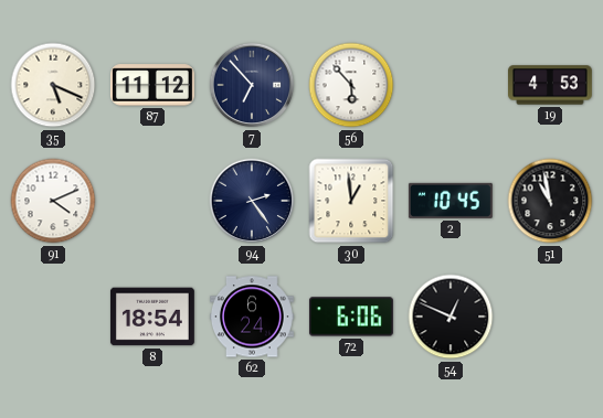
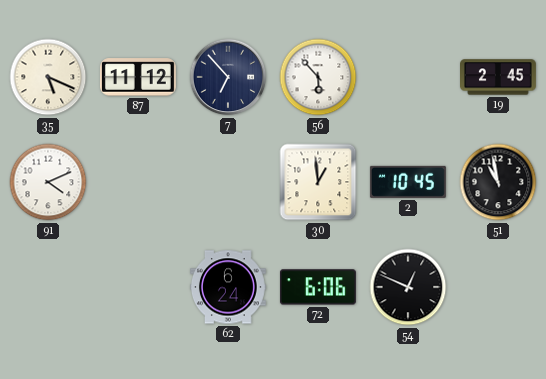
19: 4:53 -> 2:45 (499, 77)
94: 2:24 -> none (252, 201)
8: 18:54 -> none (152, 317)
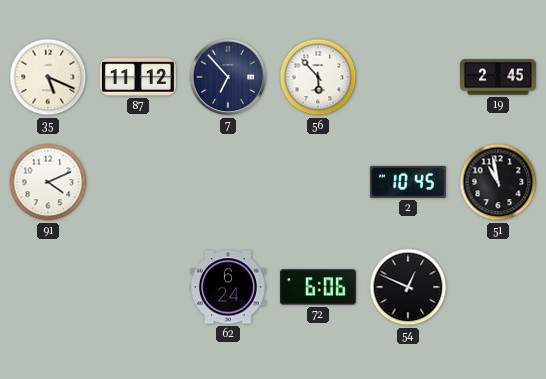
30: 12:59 -> none (318, 182)
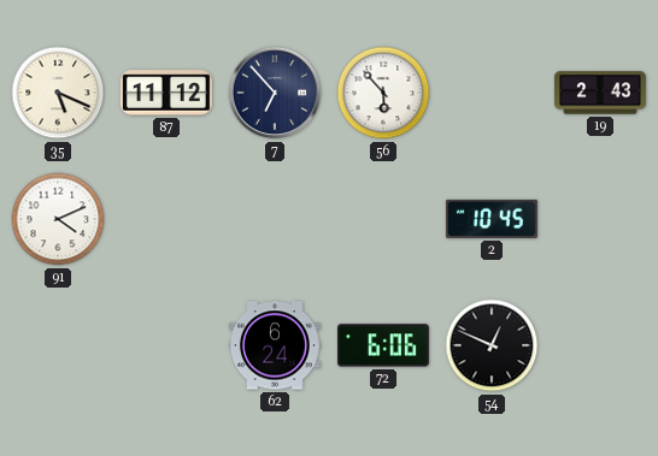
19: 2:45 -> 2:43 (601, 93)
51: 10:58 -> none (498, 182)
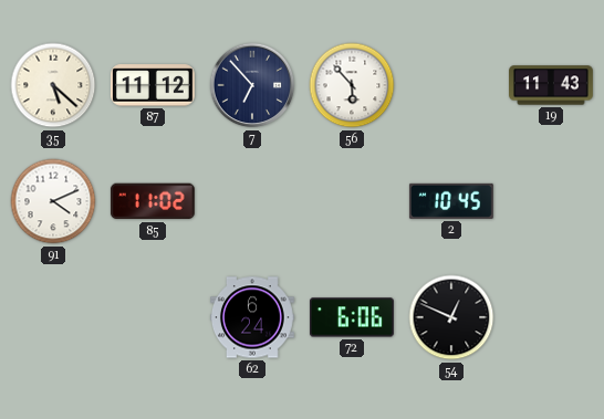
35: 5:19 -> 5:22 (53, 85)
19: 2:43 -> 11:43 (552, 85)
85: none -> 11:02 (153, 201)
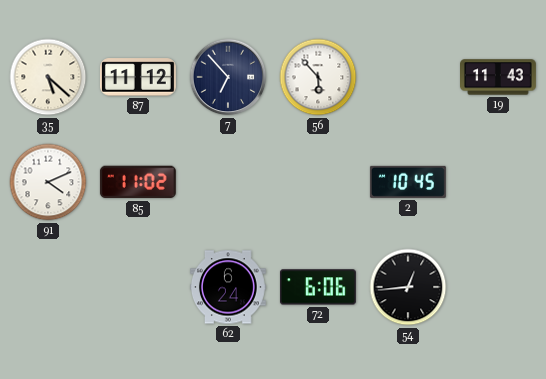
54: 12:49 -> 12:44 (408, 287)
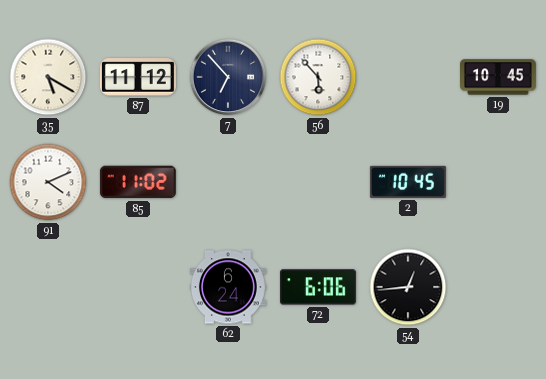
35: 5:22 -> 5:20 (48, 77)
19: 11:43 -> 10:45 (499, 77)
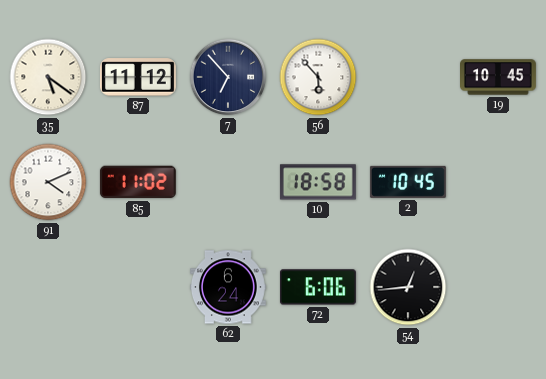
35: 5:20 -> 5:21 (48, 77)
10: none -> 18:58 (318, 182)
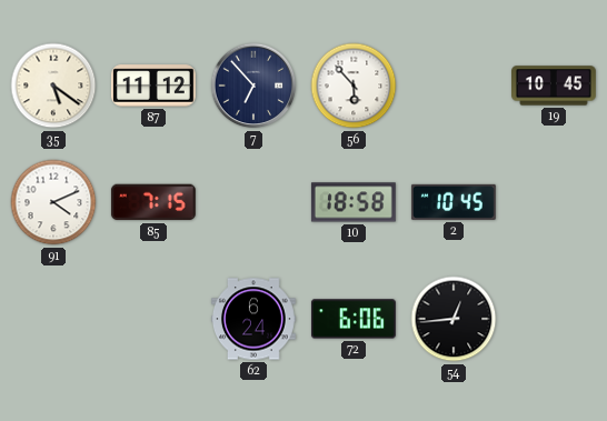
85: 11:02 -> 7:15 (153, 202)
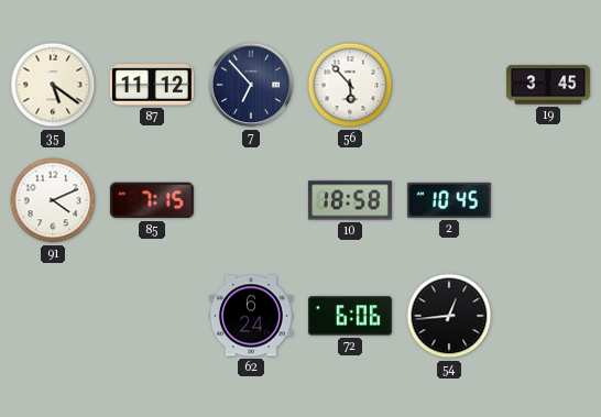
19: 10:45 -> 3:45 (549, 85)
